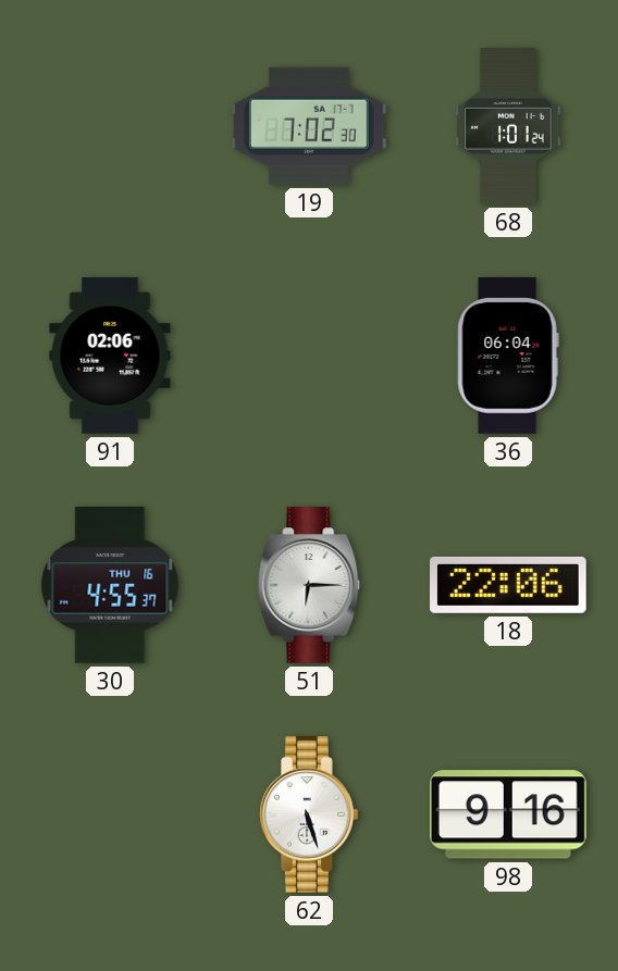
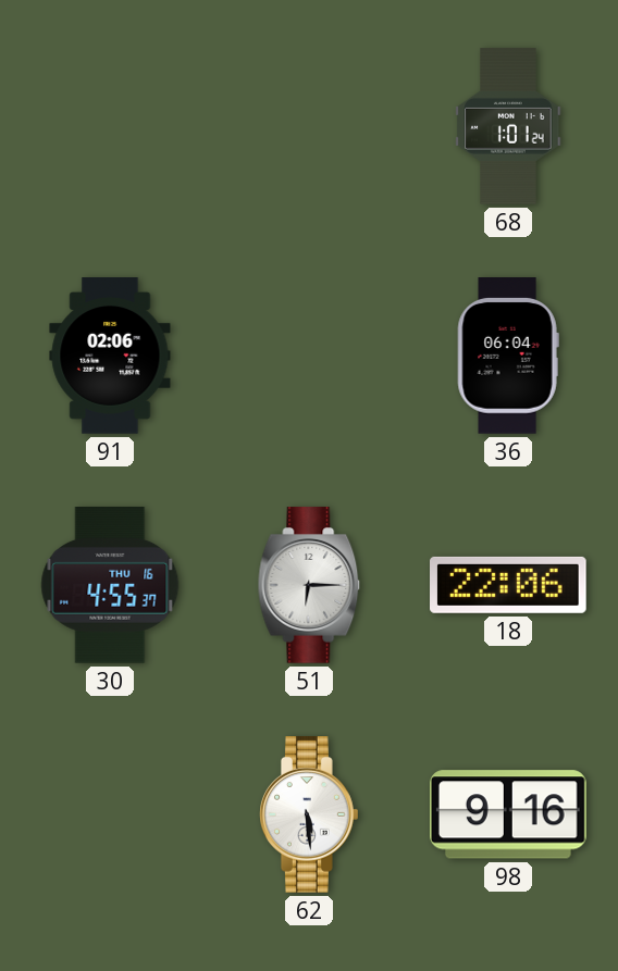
19: 7:02 -> none (310, 126)
62: 5:27 -> 5:29 (310, 814)
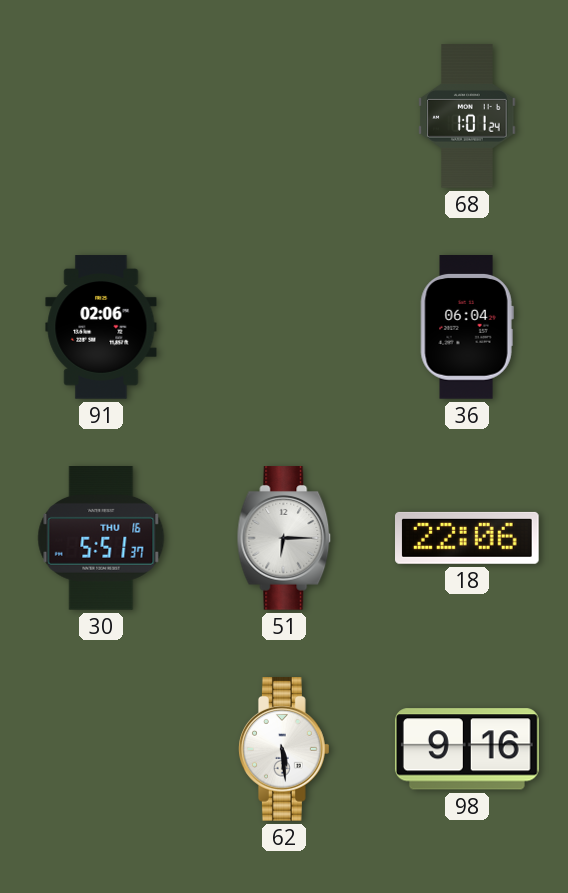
30: 4:55 -> 5:51 (101, 539)
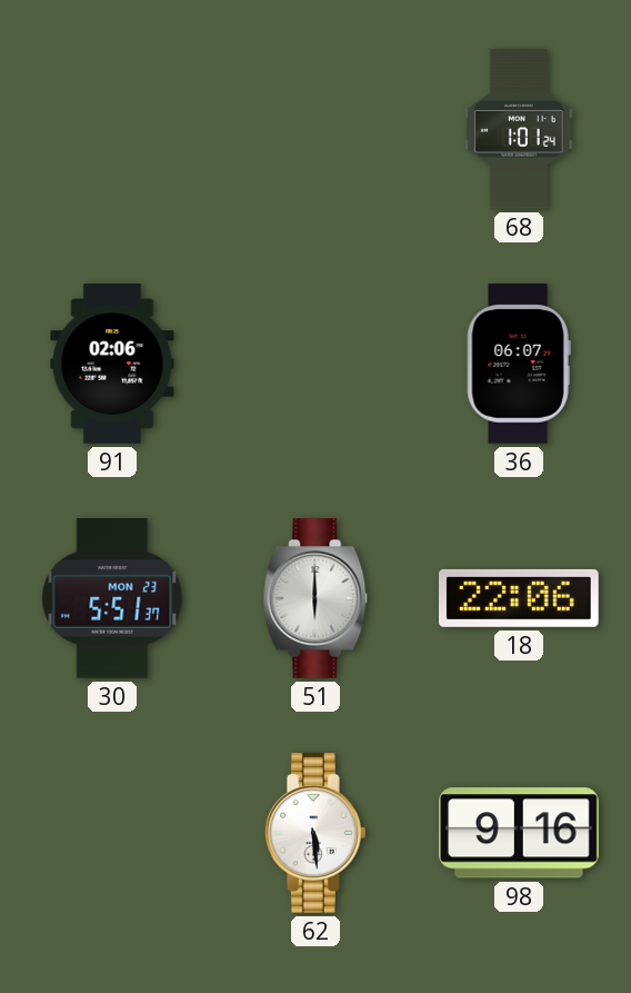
36: 06:04 -> 06:07 (519, 365)
30 date: THU 16 -> MON 23 (112, 599)
51: 6:15 -> 6:00 (315, 598)
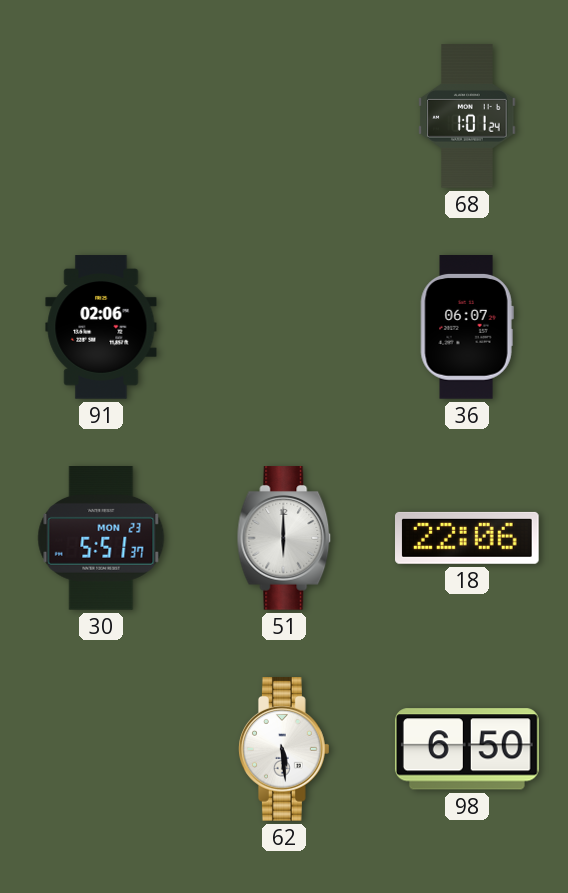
98: 9:16 -> 6:50 (467, 749)
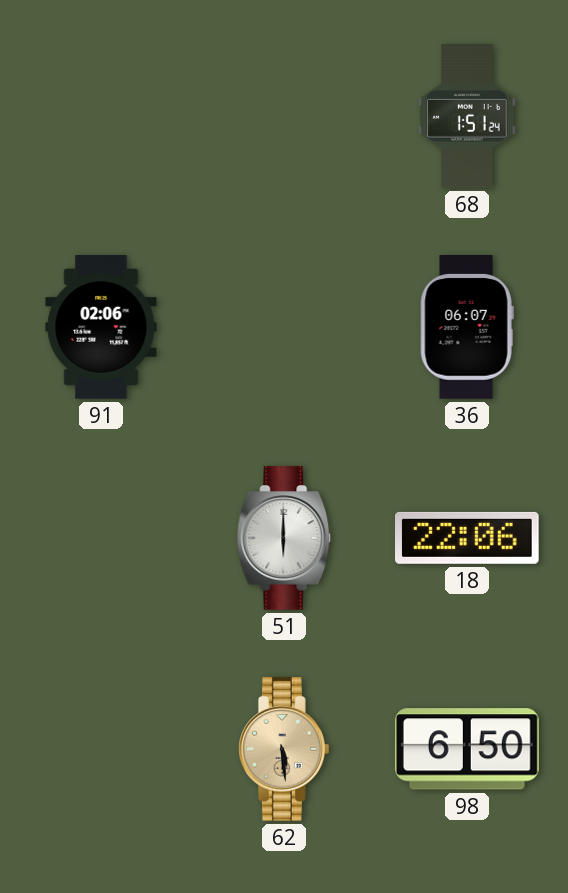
68: 1:01 -> 1:51 (467, 116)
30: 5:51 -> none (101, 539)
62 dial: white -> champagne (285, 749)
